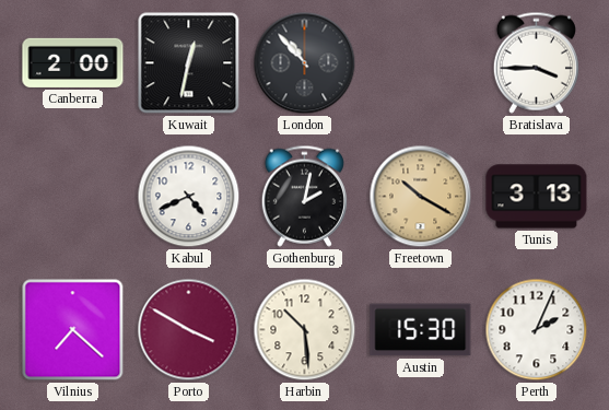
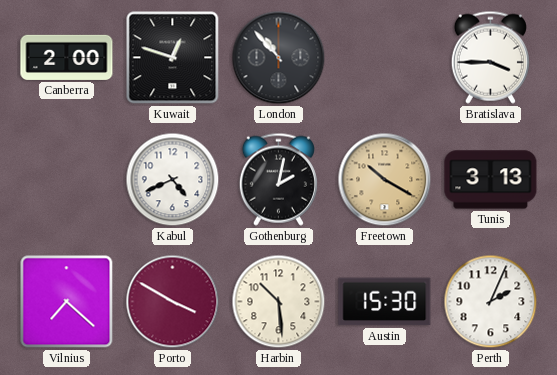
Kuwait: 12:32 -> 12:48 (173, 58)
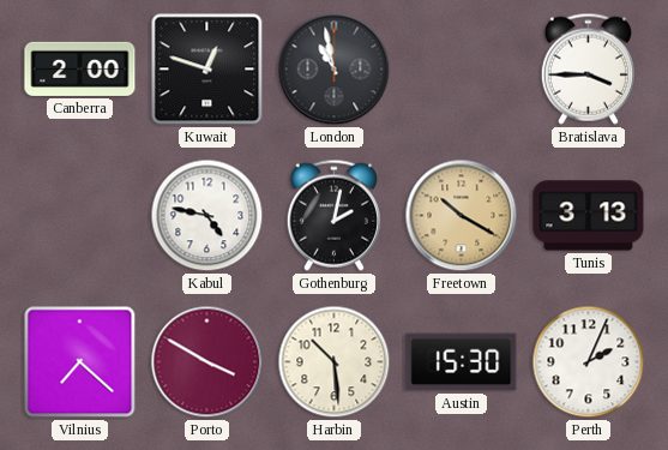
London: 10:53 -> 10:58 (335, 70)
Kabul: 4:41 -> 4:47 (207, 216)
